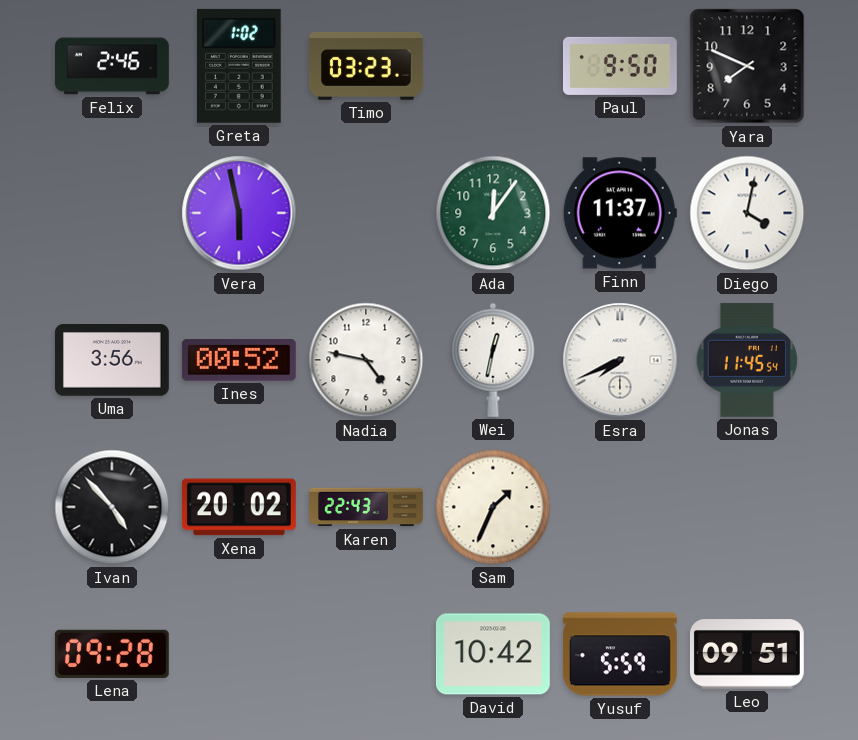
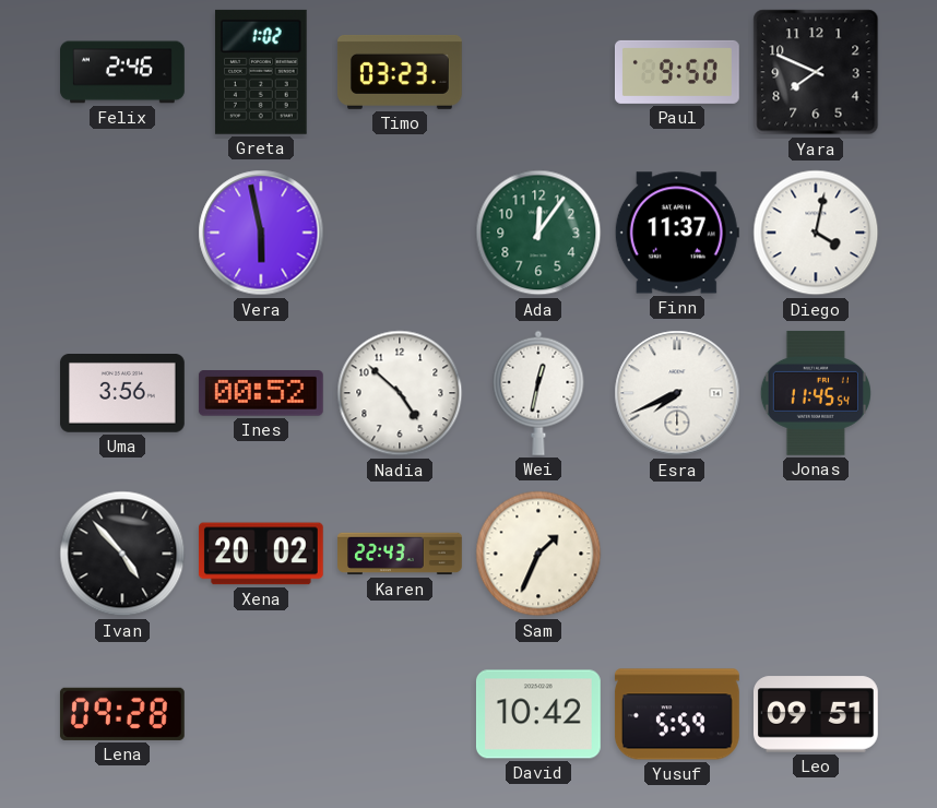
Nadia: 4:47 -> 4:52 (400, 393)
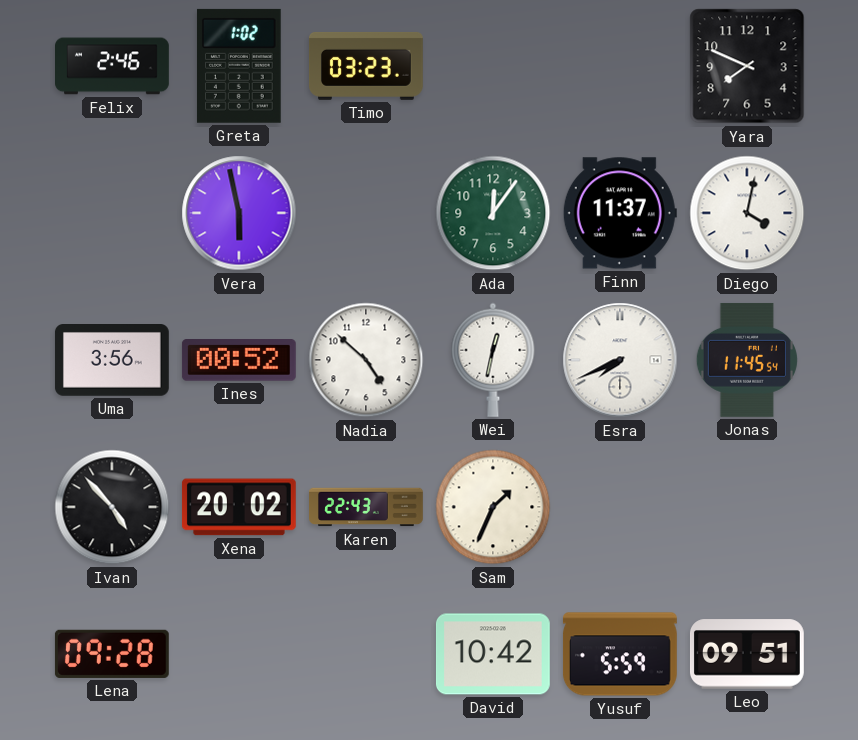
Paul: 9:50 -> none (678, 72)
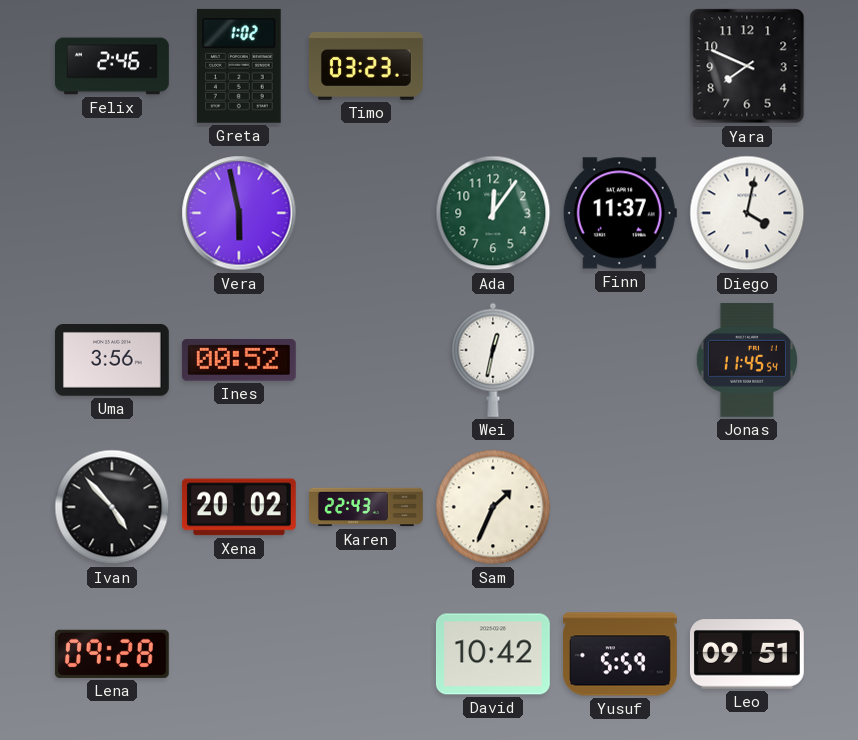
Nadia: 4:52 -> none (366, 360)
Esra: 7:41 -> none (620, 360)
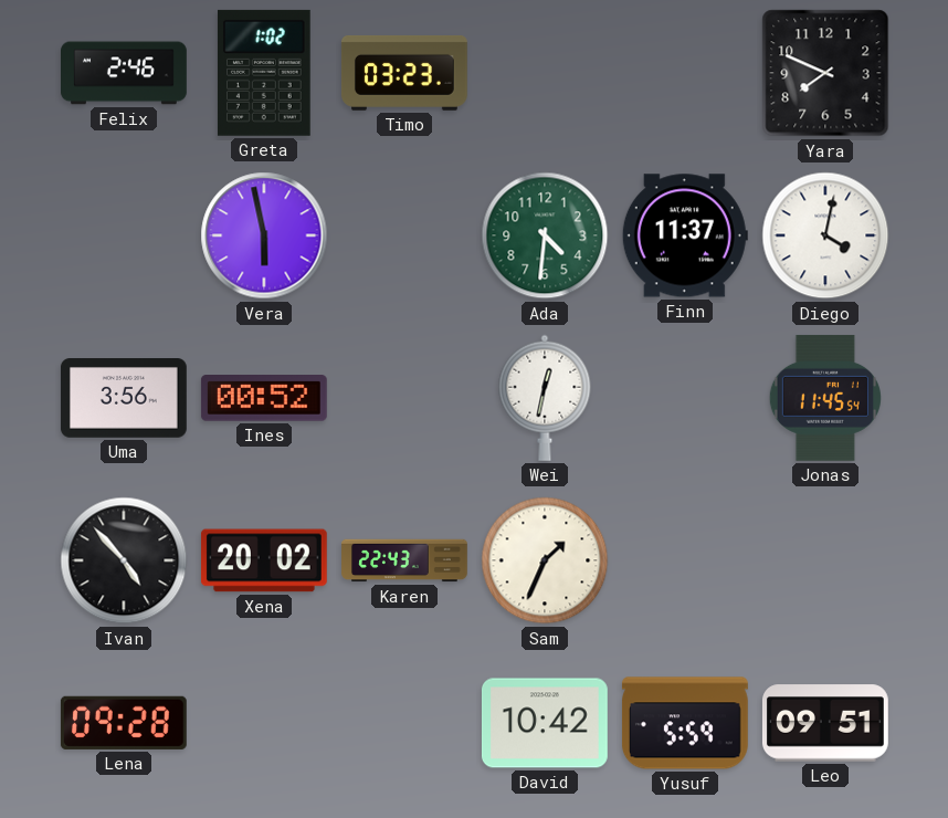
Ada: 12:06 -> 4:31 (545, 235)
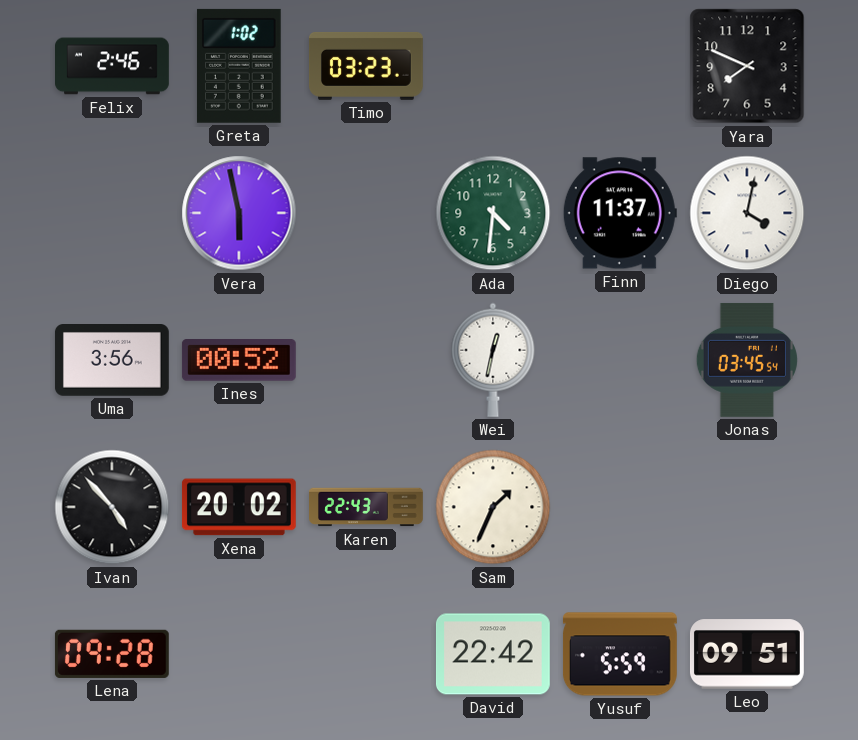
Jonas: 11:45 -> 03:45 (747, 360)
David: 10:42 -> 22:42 (493, 654)
